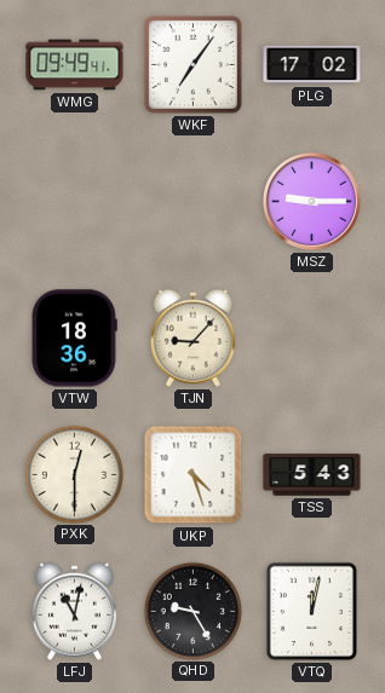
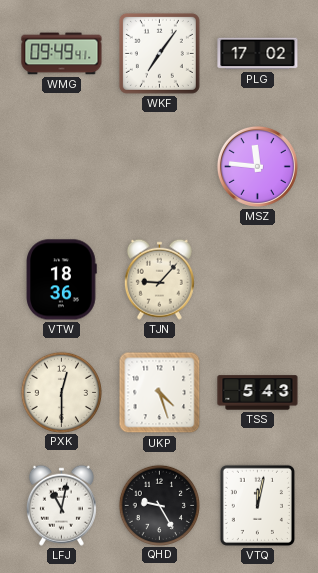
MSZ: 9:15 -> 11:46 (257, 166)
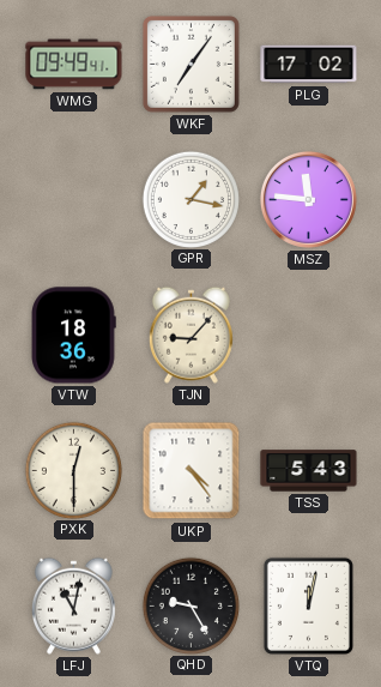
GPR: none -> 1:17 (190, 199)
UKP: 4:27 -> 4:24 (192, 471)
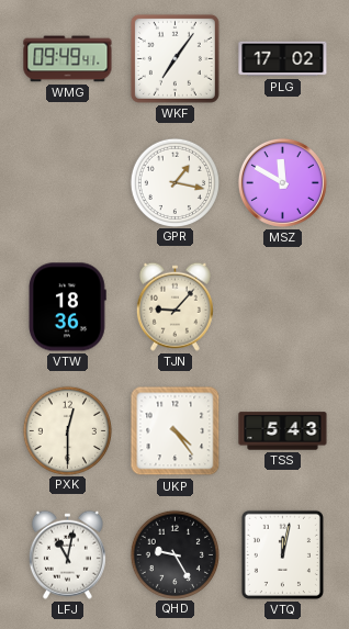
MSZ: 11:46 -> 11:50 (282, 182)
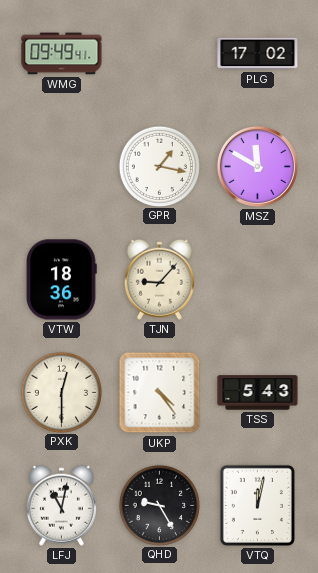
WKF: 7:06 -> none (174, 58)
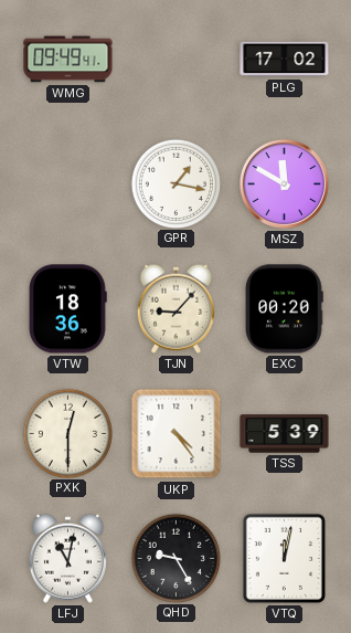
EXC: none -> 00:20 (284, 309)
TSS: 5:43 -> 5:39 (285, 434)
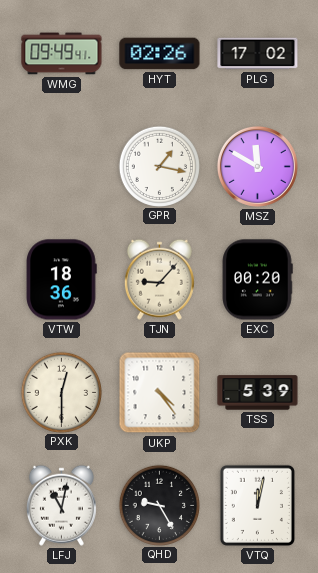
HYT: none -> 02:26 (160, 54)
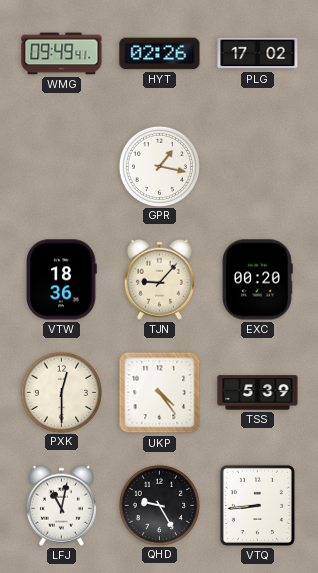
MSZ: 11:50 -> none (257, 166)
VTQ: 12:02 -> 8:44 (257, 505)
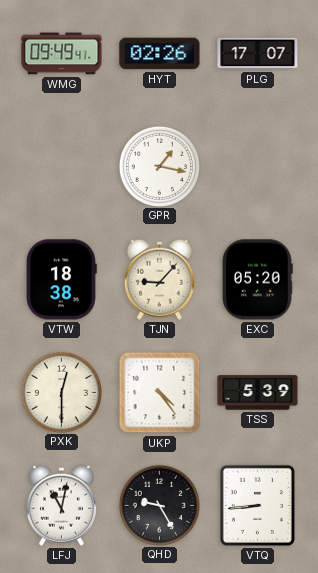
PLG: 17:02 -> 17:07 (258, 54)
VTW: 18:36 -> 18:38 (61, 280)
EXC: 00:20 -> 05:20 (257, 280)
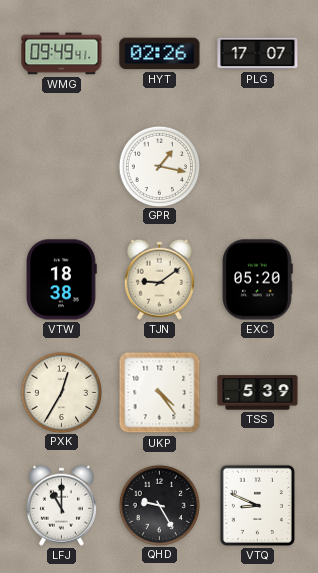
TJN: 9:07 -> 9:09 (159, 279)
PXK: 12:30 -> 12:35 (61, 392)
LFJ: 11:02 -> 11:00 (61, 505)
VTQ: 8:44 -> 8:49 (257, 505)
